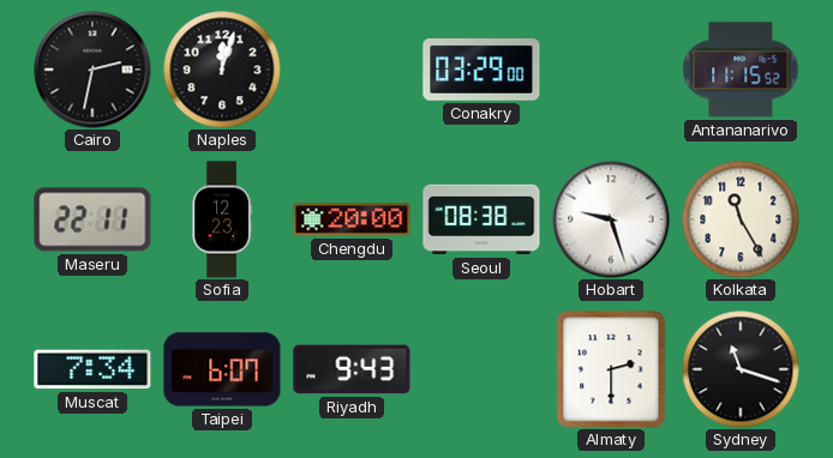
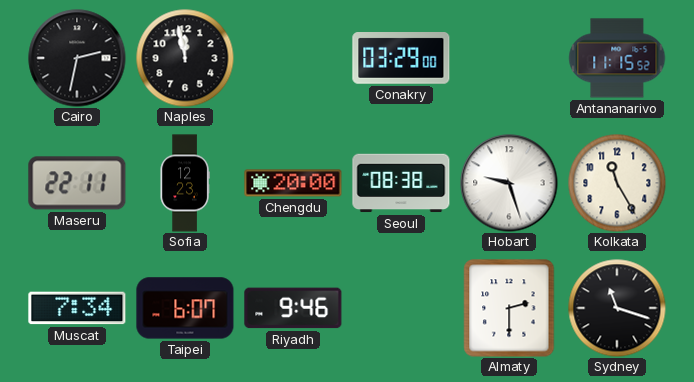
Naples: 12:03 -> 11:58 (185, 58)
Riyadh: 9:43 -> 9:46 (293, 308)
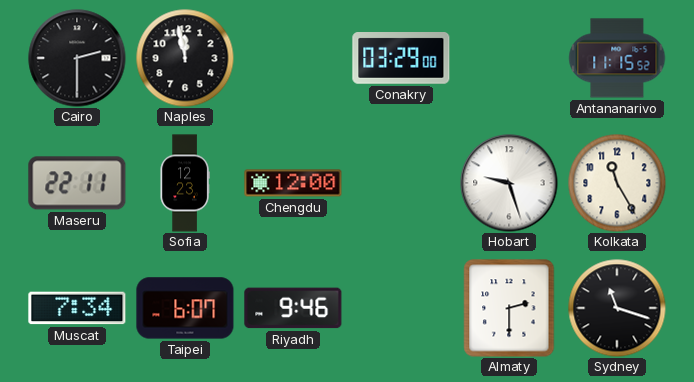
Cairo: 2:32 -> 2:30 (77, 58)
Chengdu: 20:00 -> 12:00 (293, 183)
Seoul: 08:38 -> none (401, 183)
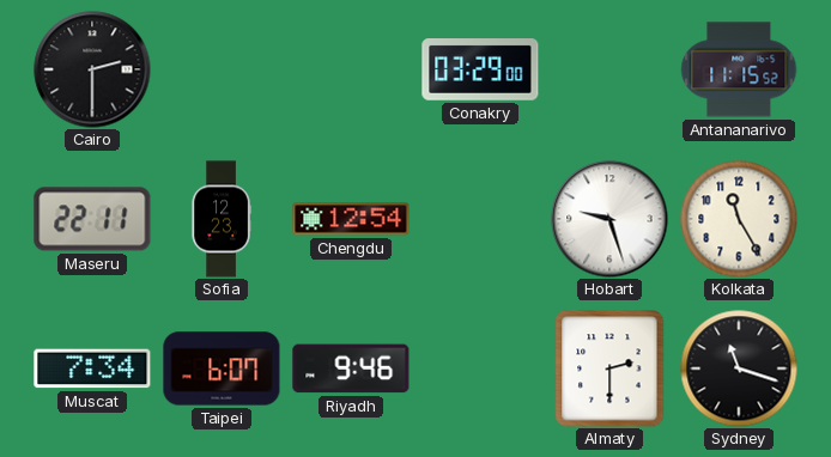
Naples: 11:58 -> none (185, 58)
Chengdu: 12:00 -> 12:54 (351, 219)
